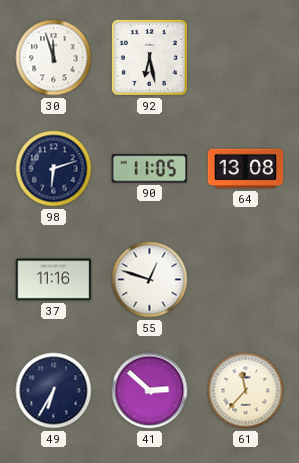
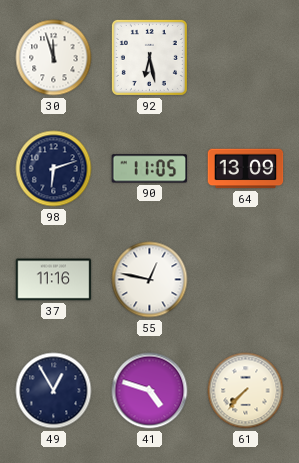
64: 13:08 -> 13:09 (246, 169)
55: 12:48 -> 12:47 (150, 280)
49: 6:35 -> 12:55 (54, 391)
41: 2:52 -> 4:48 (150, 391)
61: 11:37 -> 7:37 (246, 391)
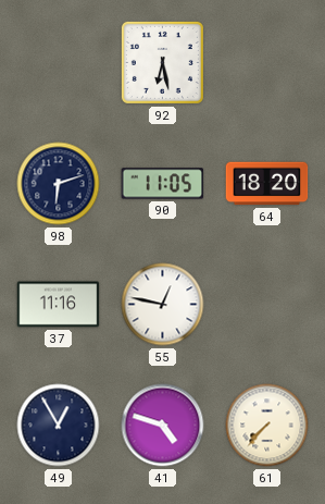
30: 11:57 -> none (54, 58)
64: 13:09 -> 18:20 (267, 184)
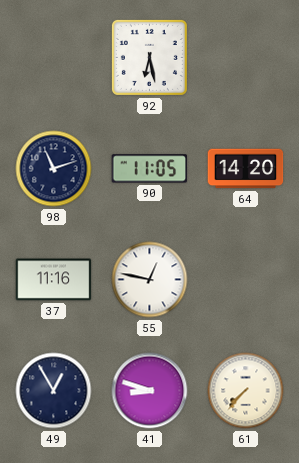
98: 6:12 -> 11:12 (54, 169)
64: 18:20 -> 14:20 (246, 169)
41: 4:48 -> 8:48 (150, 391)
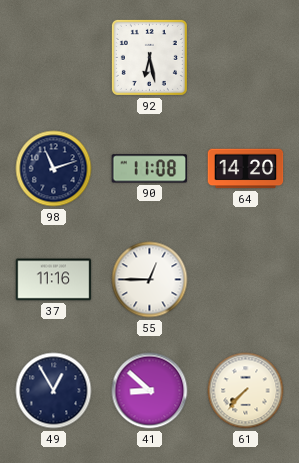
90: 11:05 -> 11:08 (150, 169)
55: 12:47 -> 12:45 (150, 280)
41: 8:48 -> 8:52 (150, 391)
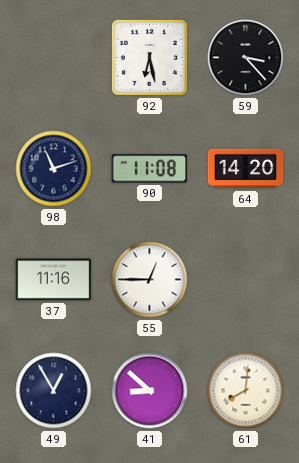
59: none -> 3:23 (246, 58)
61: 7:37 -> 8:01 (246, 391)
